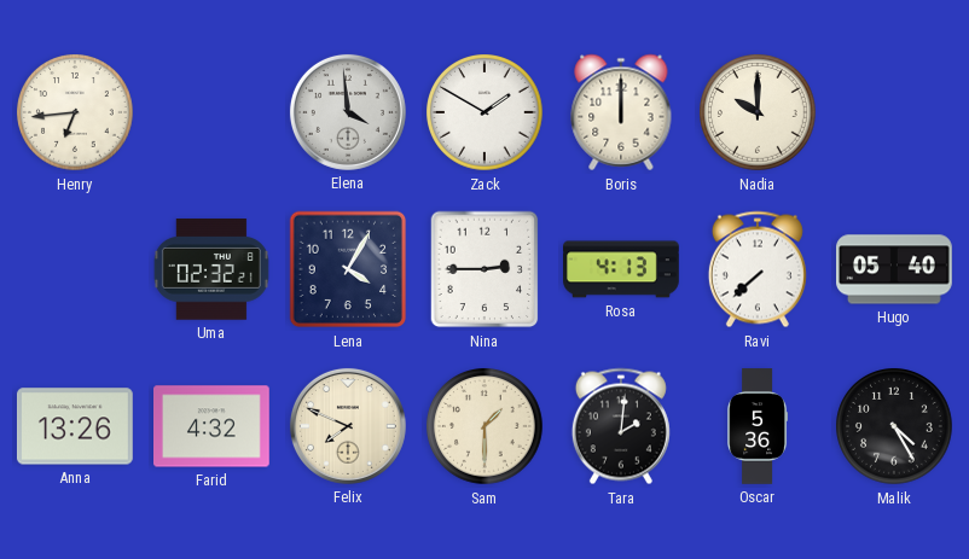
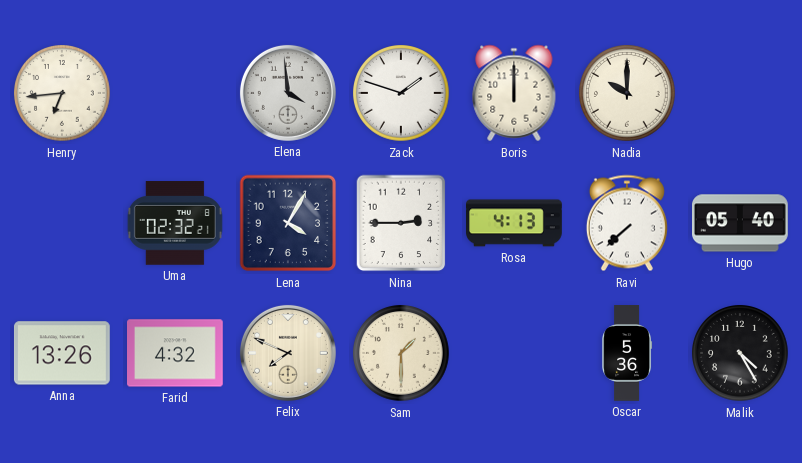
Zack: 1:50 -> 1:48 (401, 93)
Tara: 2:01 -> none (621, 426)
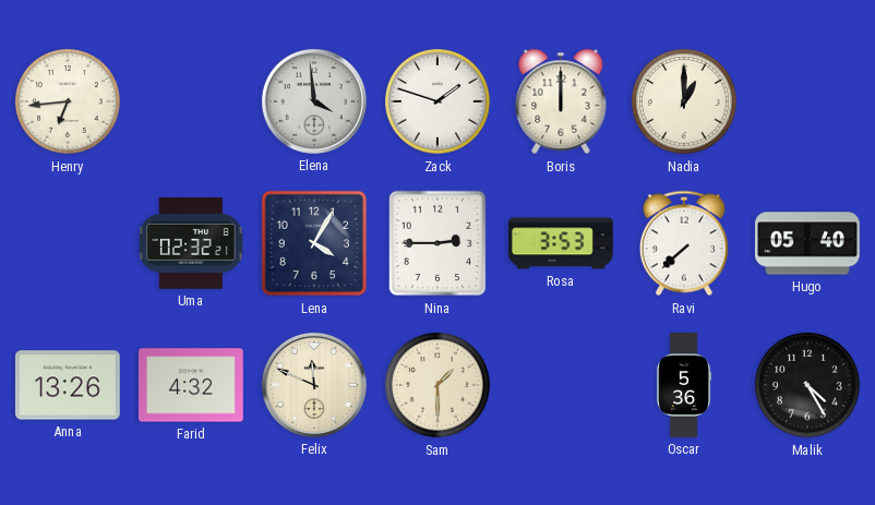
Nadia: 10:00 -> 1:00 (684, 101)
Rosa: 4:13 -> 3:53 (562, 243)
Felix: 7:49 -> 11:49 (314, 385)
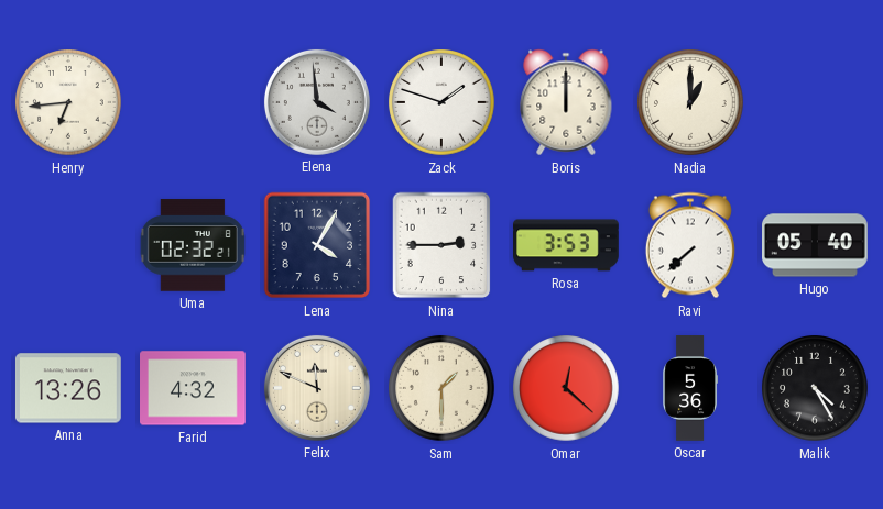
Omar: none -> 12:22 (566, 388)
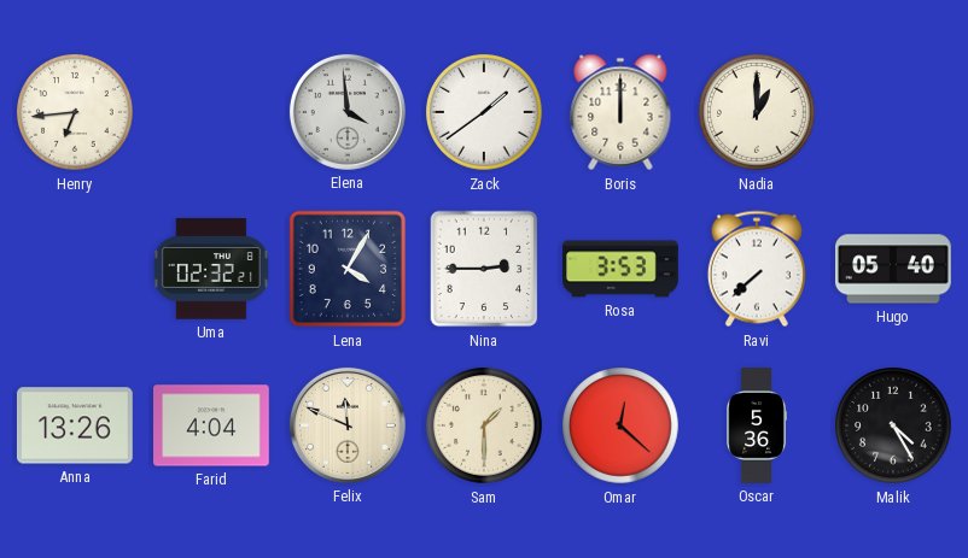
Zack: 1:48 -> 1:39 (484, 112)
Farid: 4:32 -> 4:04 (212, 425)
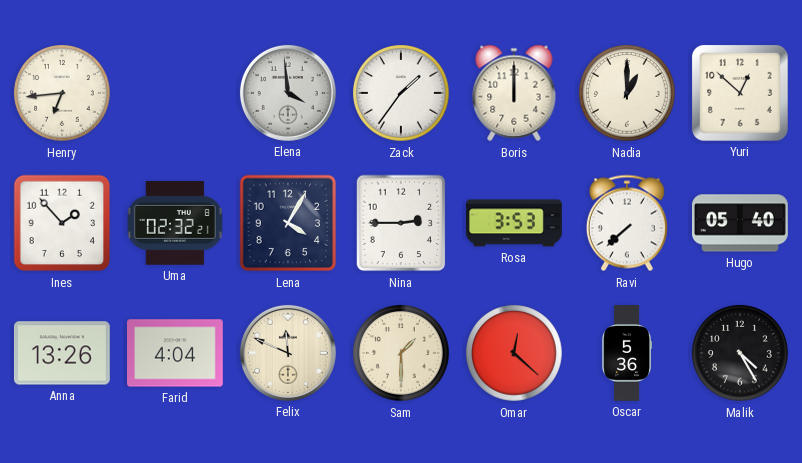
Zack: 1:39 -> 1:36 (401, 93)
Yuri: none -> 12:52 (740, 93)
Ines: none -> 1:53 (62, 223)
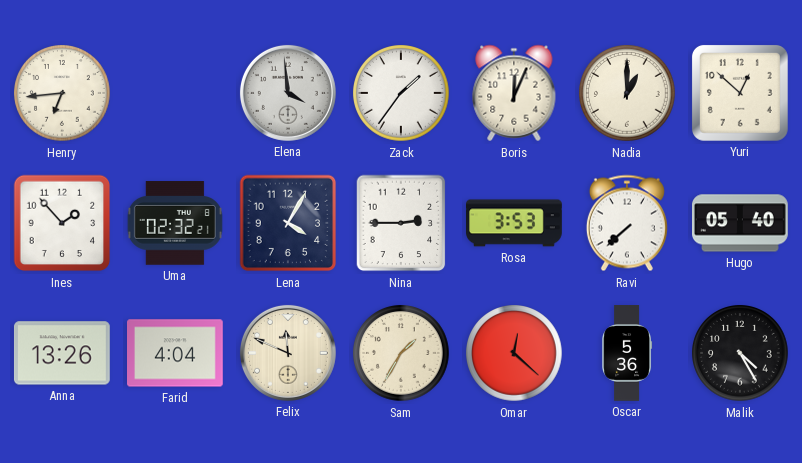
Boris: 12:00 -> 12:04 (514, 93)
Sam: 1:30 -> 1:35 (401, 353)
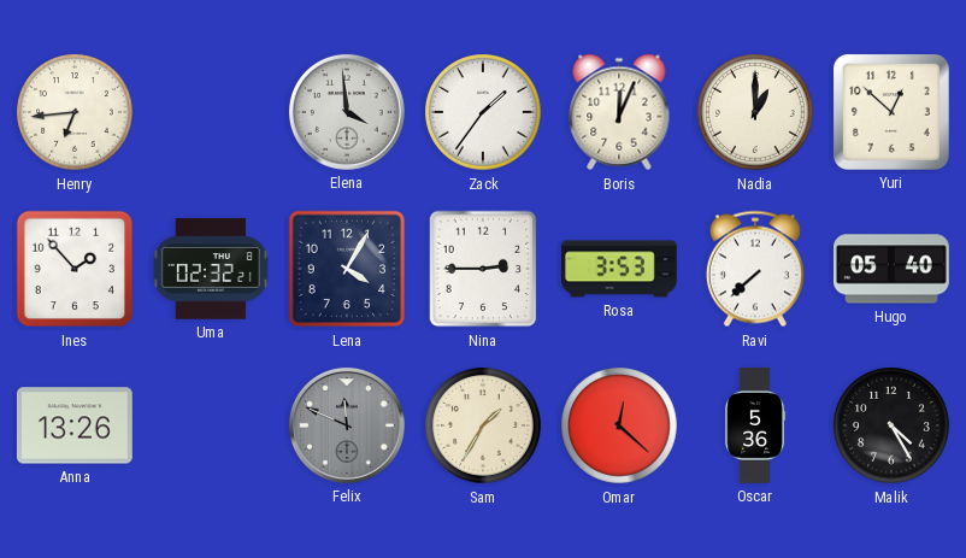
Farid: 4:04 -> none (176, 353)
Felix dial: cream -> grey (347, 425)
